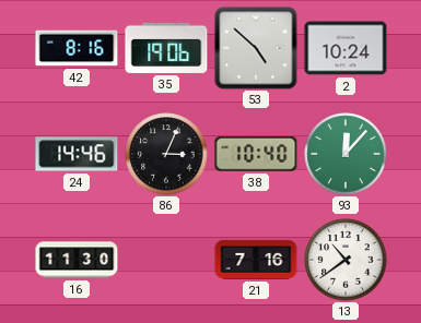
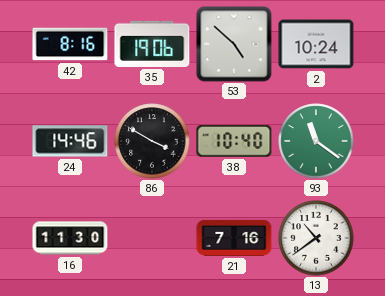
86: 3:04 -> 3:50 (152, 141)
93: 12:07 -> 11:21 (316, 141)
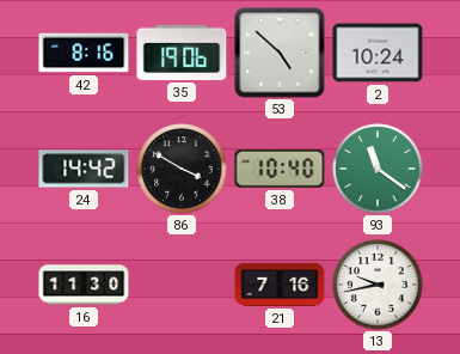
24: 14:46 -> 14:42 (84, 169)
13: 10:39 -> 9:43 (378, 285)
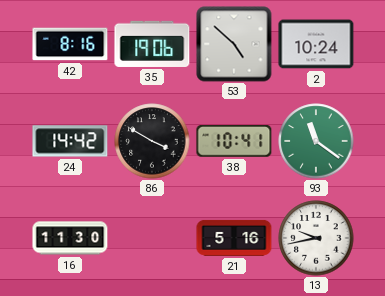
38: 10:40 -> 10:41 (234, 142)
21: 7:16 -> 5:16 (234, 238)
